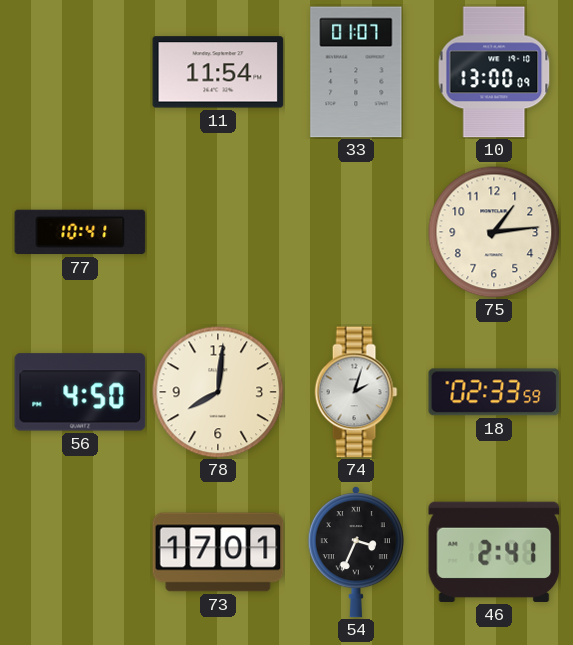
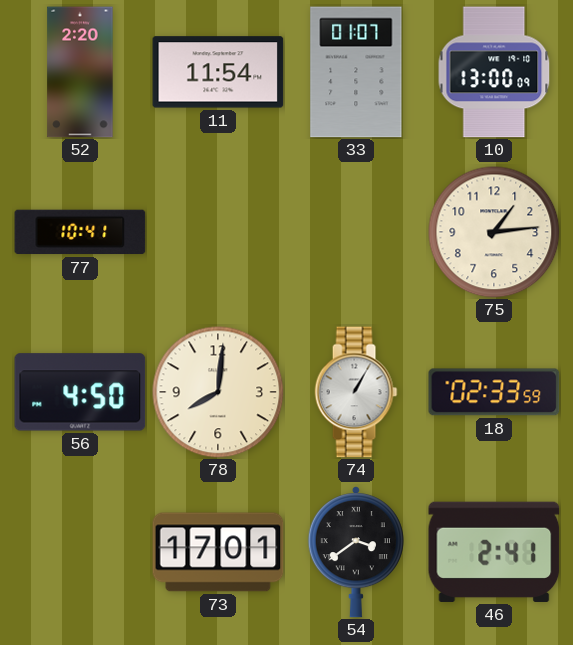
52: none -> 2:20 (80, 72)
74: 2:03 -> 1:05 (356, 392)
54: 3:34 -> 3:39 (356, 552)
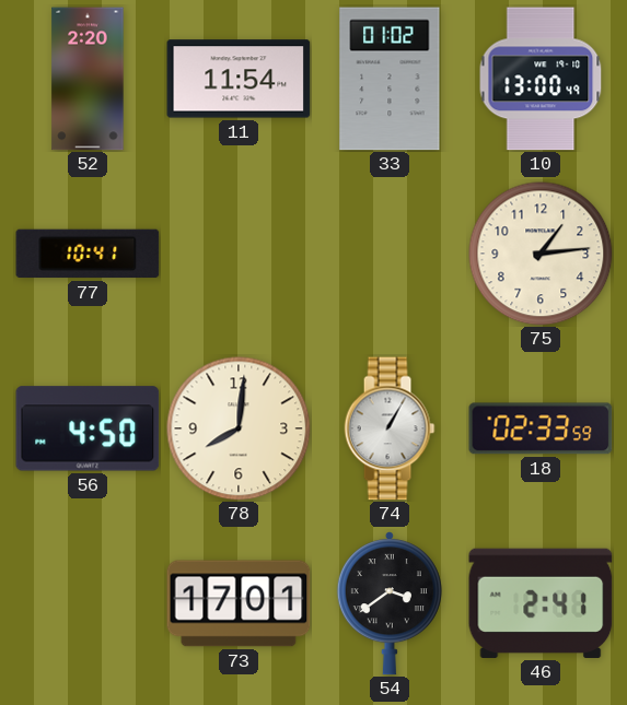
33: 01:07 -> 01:02 (390, 79)
10: 13:00:09 -> 13:00:49 (541, 79)
